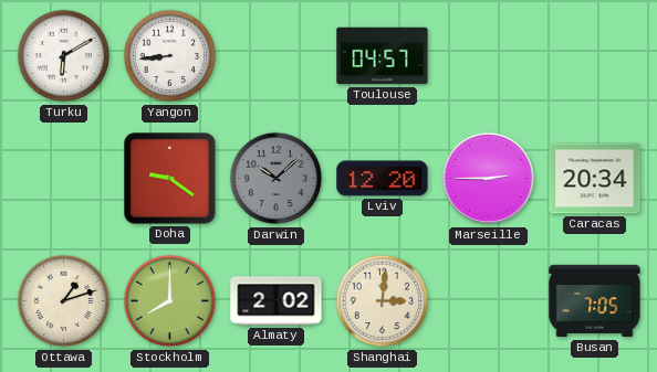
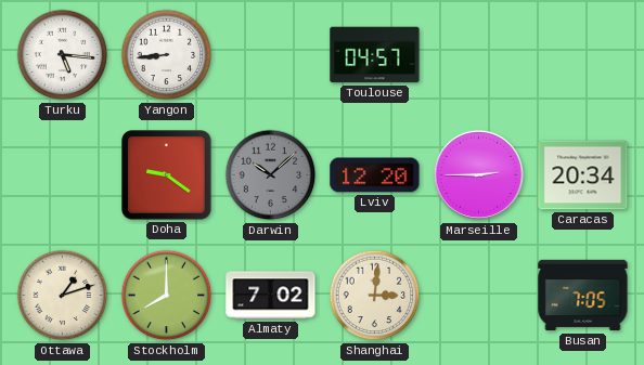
Turku: 6:10 -> 5:16 (63, 55)
Almaty: 2:02 -> 7:02 (271, 296)
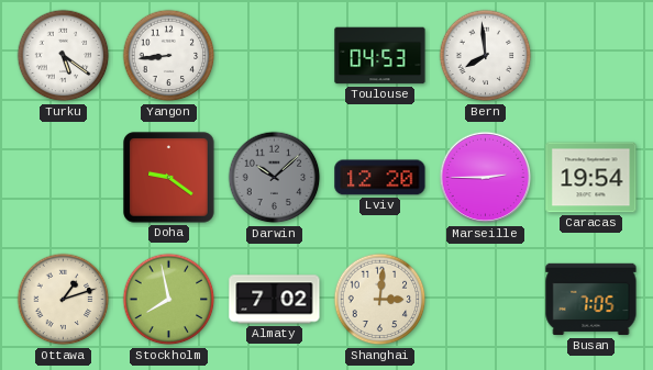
Turku: 5:16 -> 5:21 (64, 56)
Toulouse: 04:57 -> 04:53 (380, 56)
Bern: none -> 7:59 (486, 56)
Caracas: 20:34 -> 19:54 (591, 178)
Stockholm: 8:00 -> 7:58 (169, 300)
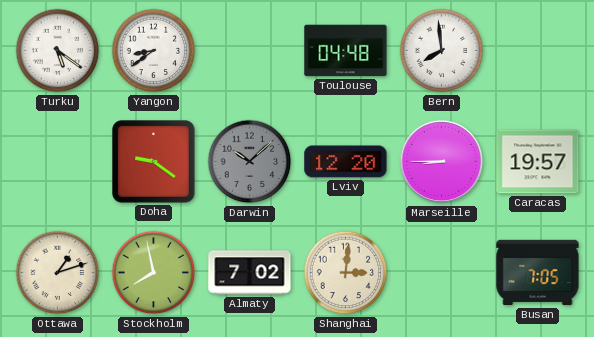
Yangon: 8:44 -> 8:39 (154, 51)
Toulouse: 04:53 -> 04:48 (346, 51)
Marseille: 2:45 -> 8:45 (442, 162)
Caracas: 19:54 -> 19:57 (538, 162)
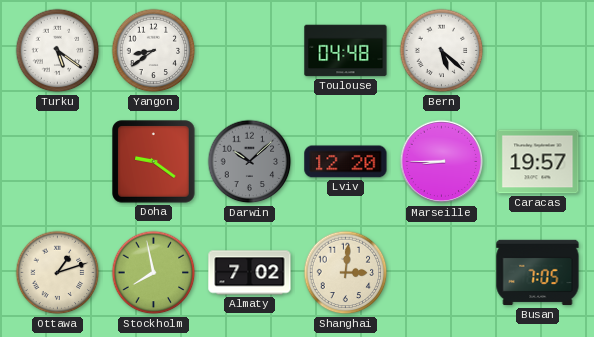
Bern: 7:59 -> 5:22 (442, 51)
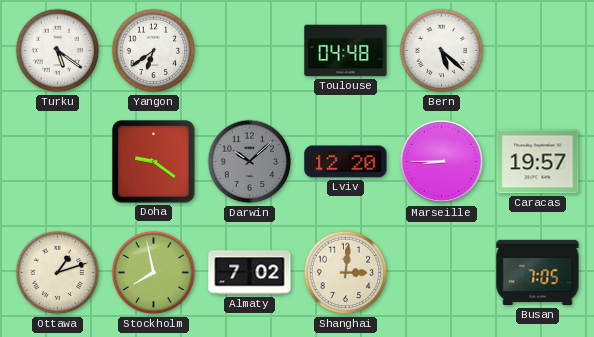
Yangon: 8:39 -> 6:39 (154, 51)
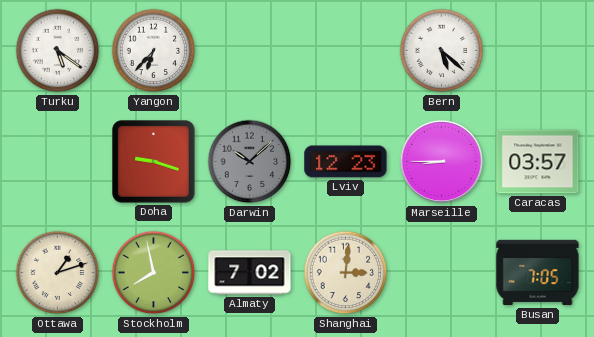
Yangon: 6:39 -> 6:37 (154, 51)
Toulouse: 04:48 -> none (346, 51)
Doha: 9:21 -> 9:18 (154, 162)
Lviv: 12:20 -> 12:23 (346, 162)
Caracas: 19:57 -> 03:57 (538, 162)
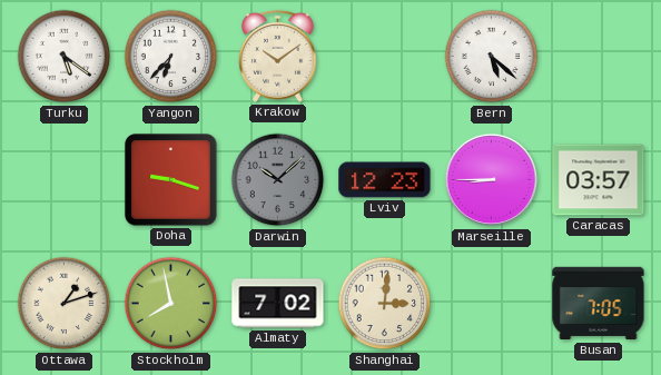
Krakow: none -> 10:09 (277, 56)
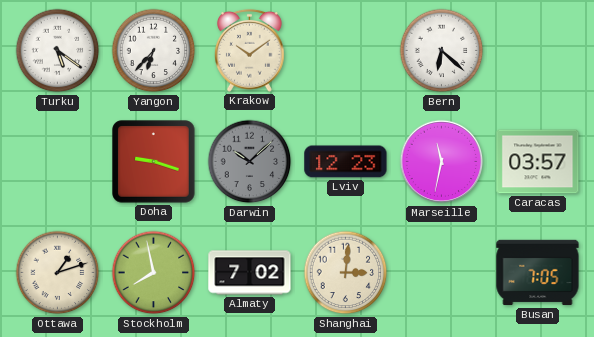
Bern: 5:22 -> 6:22 (442, 51)
Marseille: 8:45 -> 11:32 (442, 162)
